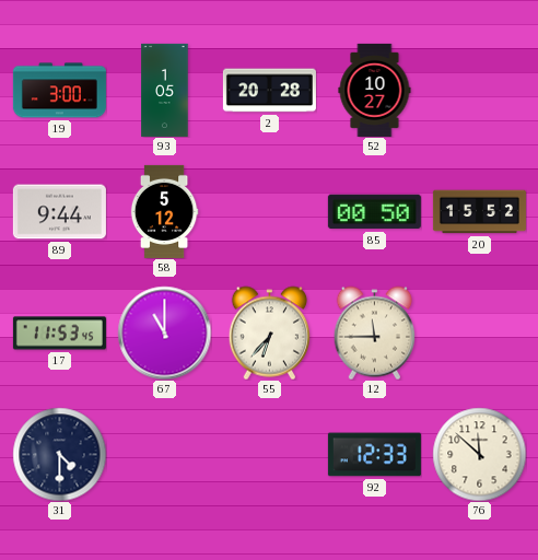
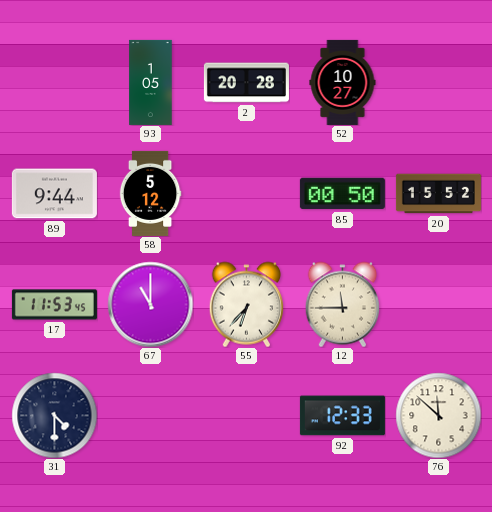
19: 3:00 -> none (59, 91)
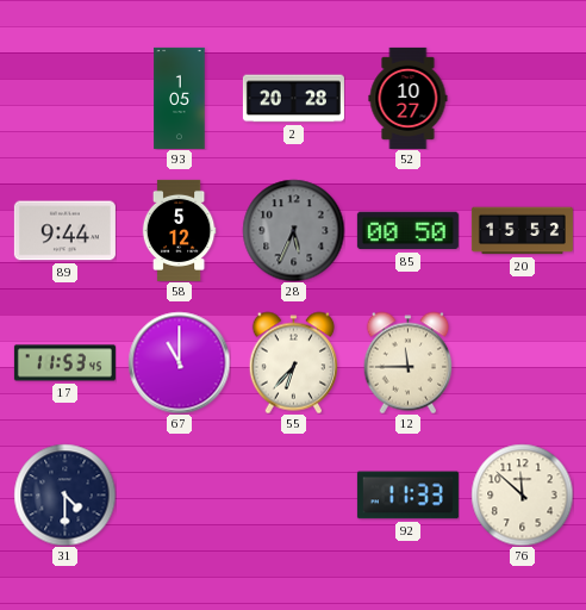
28: none -> 5:34 (293, 230)
92: 12:33 -> 11:33 (407, 496)
